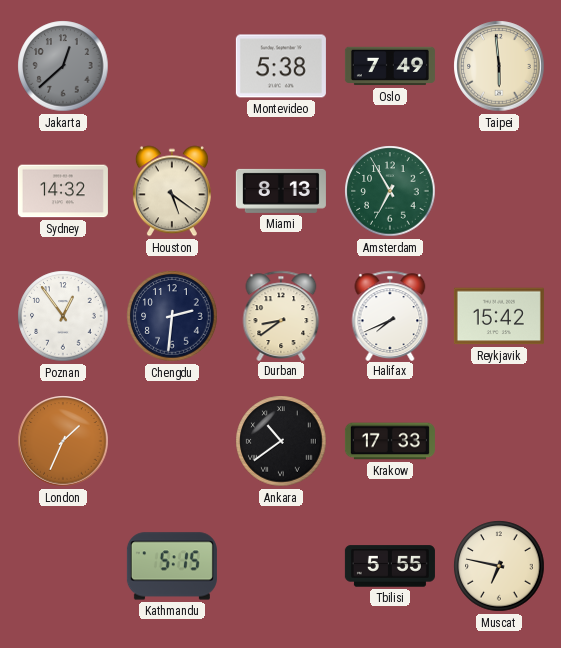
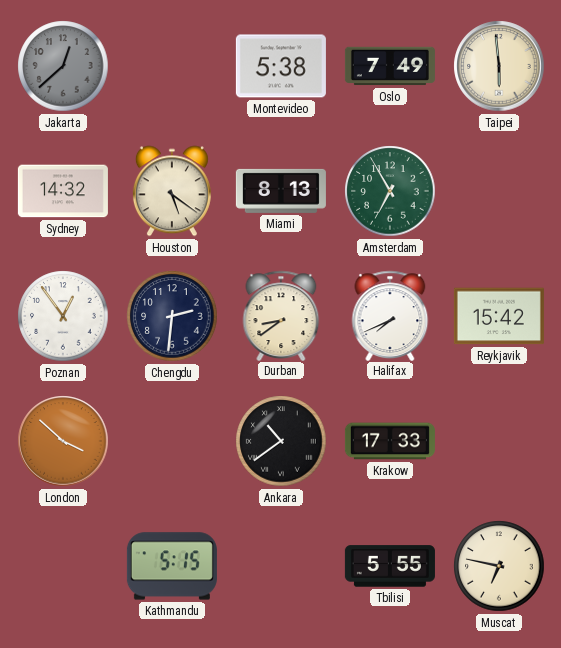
London: 1:34 -> 3:52 (63, 441)
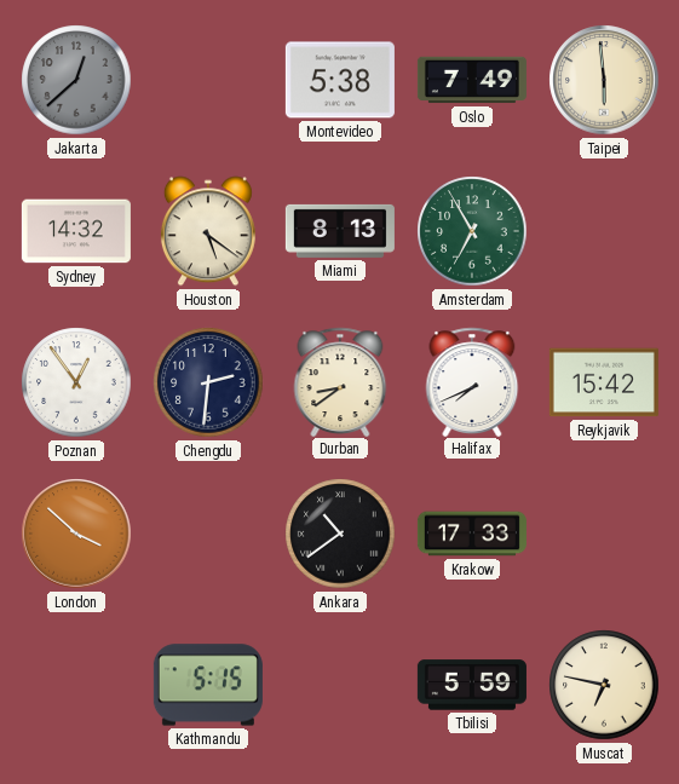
Tbilisi: 5:55 -> 5:59 (472, 685)
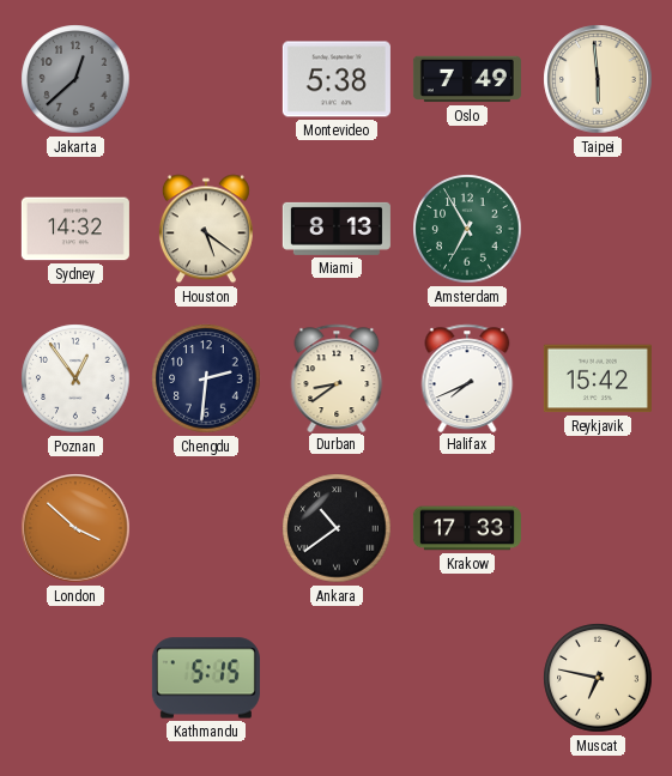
Tbilisi: 5:59 -> none (472, 685)
